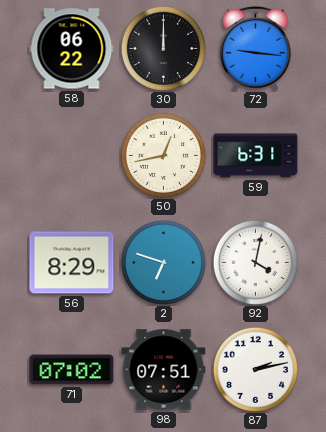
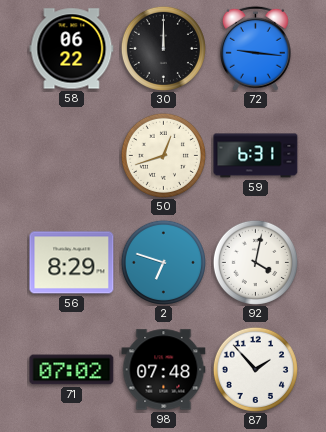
50: 12:43 -> 12:42 (163, 155)
98: 07:51 -> 07:48 (164, 370)
87: 2:13 -> 1:53 (255, 369)
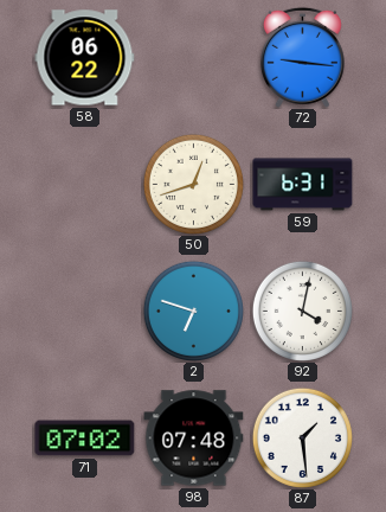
30: 12:00 -> none (163, 48)
56: 8:29 -> none (72, 263)
87: 1:53 -> 1:29 (302, 437)
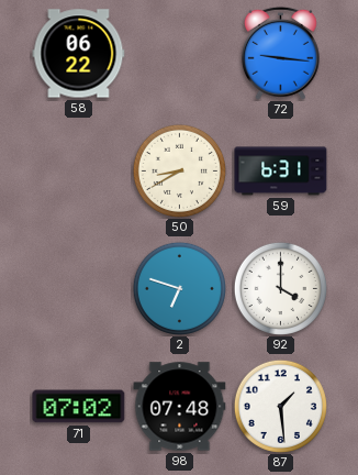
50: 12:42 -> 8:40 (179, 170)
92: 4:02 -> 4:00 (280, 288)
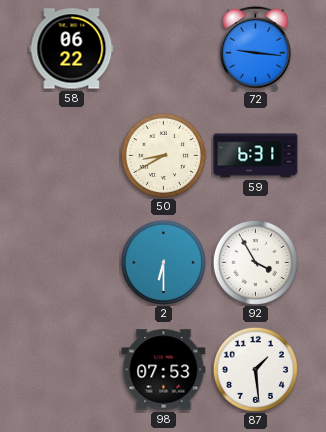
2: 6:48 -> 6:30 (163, 262)
92: 4:00 -> 3:55 (255, 262)
71: 07:02 -> none (79, 407)
98: 07:48 -> 07:53 (164, 370)
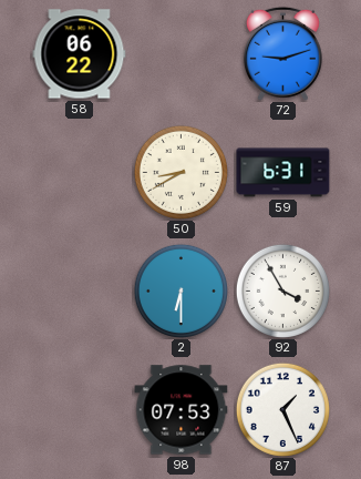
72: 9:16 -> 9:12 (282, 53)
87: 1:29 -> 1:26 (282, 409)
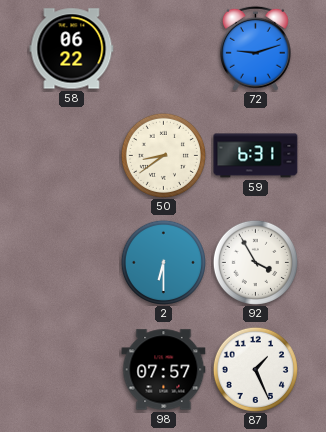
50: 8:40 -> 8:39 (163, 155)
98: 07:53 -> 07:57 (164, 370)
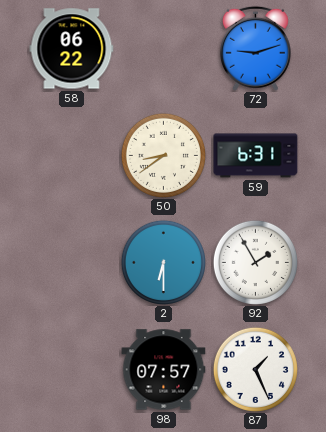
92: 3:55 -> 1:55 (255, 262)
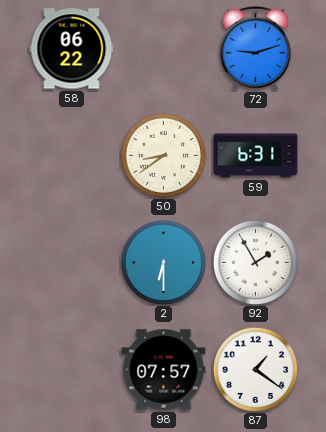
87: 1:26 -> 1:21 (255, 369)
